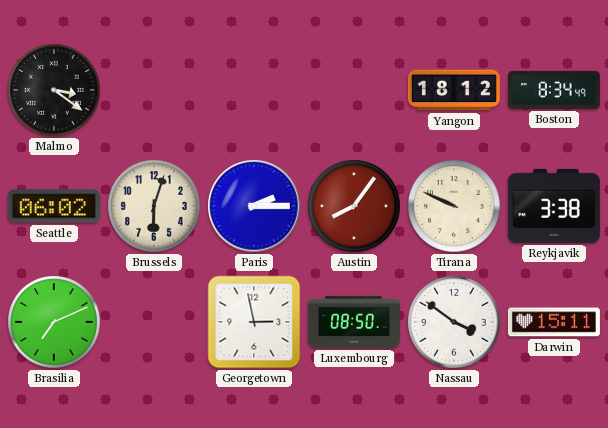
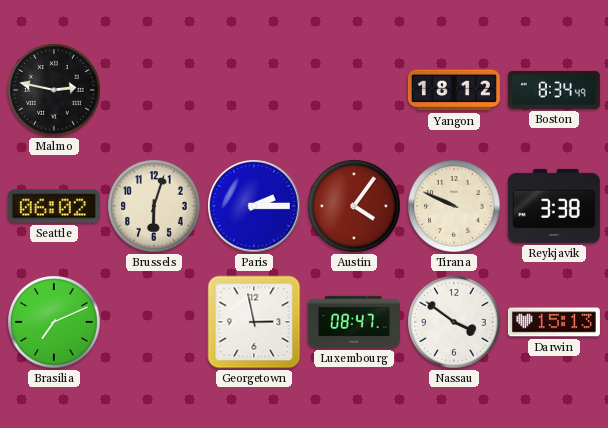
Malmo: 3:21 -> 2:47 (54, 90)
Austin: 8:06 -> 4:06 (354, 206)
Luxembourg: 08:50 -> 08:47 (354, 322)
Darwin: 15:11 -> 15:13 (554, 322)
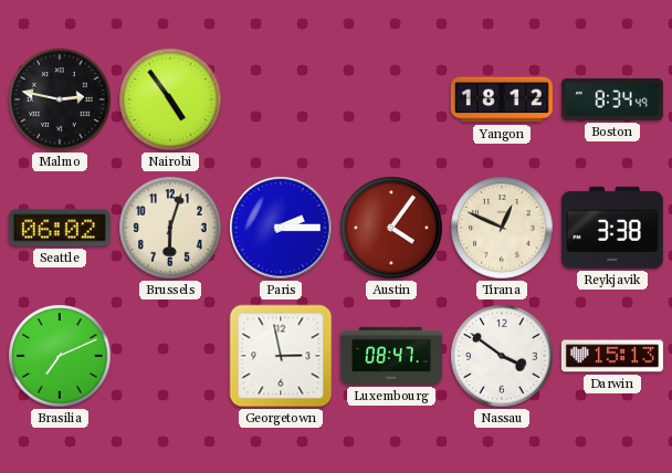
Nairobi: none -> 4:54 (170, 99)
Tirana: 9:49 -> 12:49 (502, 228)
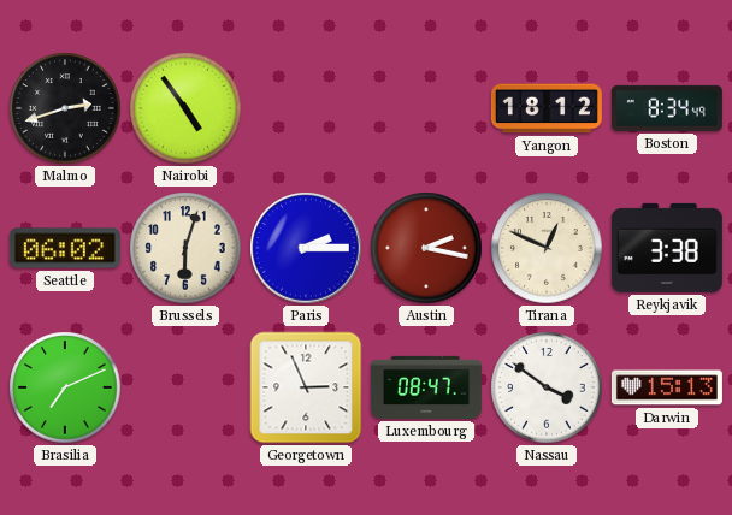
Malmo: 2:47 -> 2:42 (65, 108)
Austin: 4:06 -> 2:17 (426, 248)
Georgetown: 2:58 -> 2:56 (306, 387)
